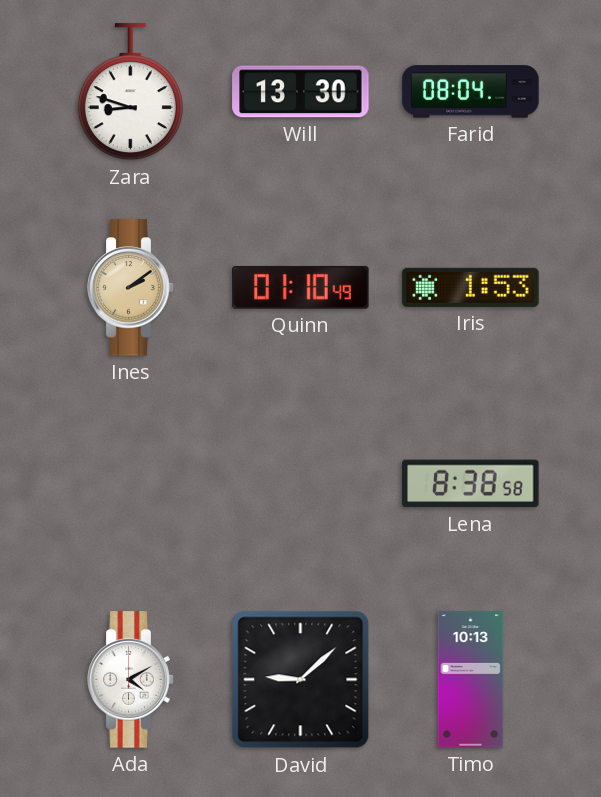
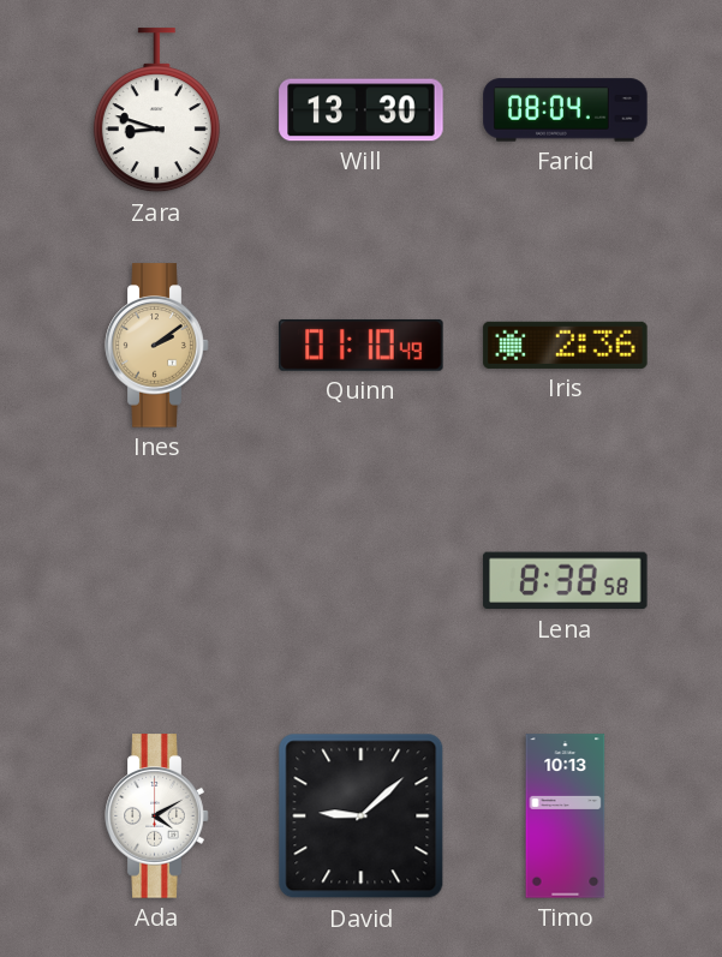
Iris: 1:53 -> 2:36 (566, 345)
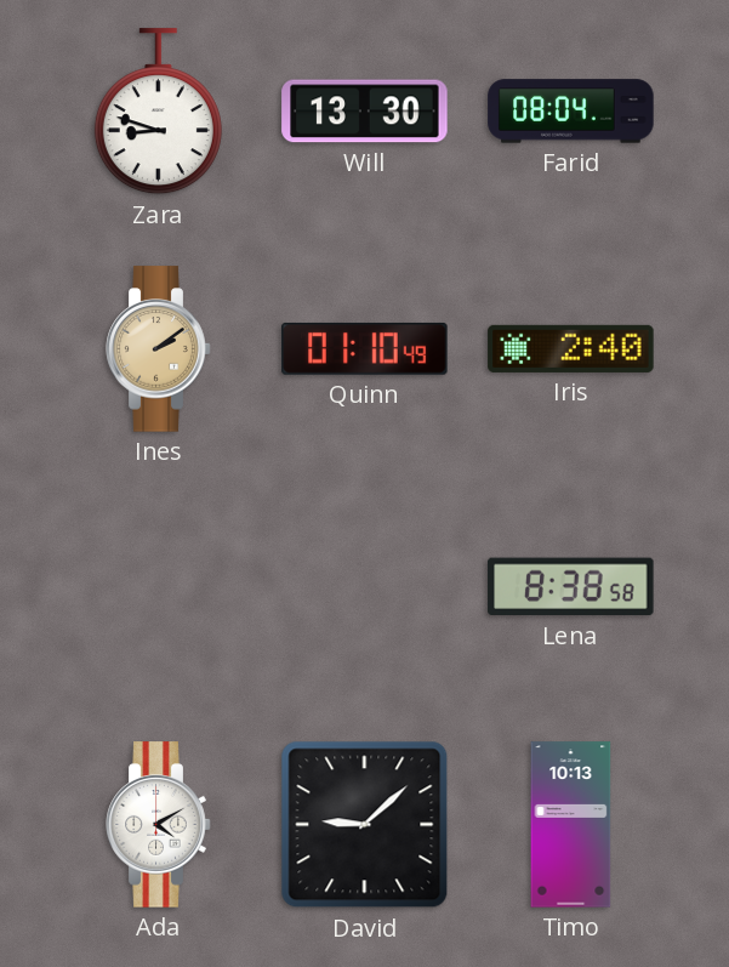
Iris: 2:36 -> 2:40 (571, 348)
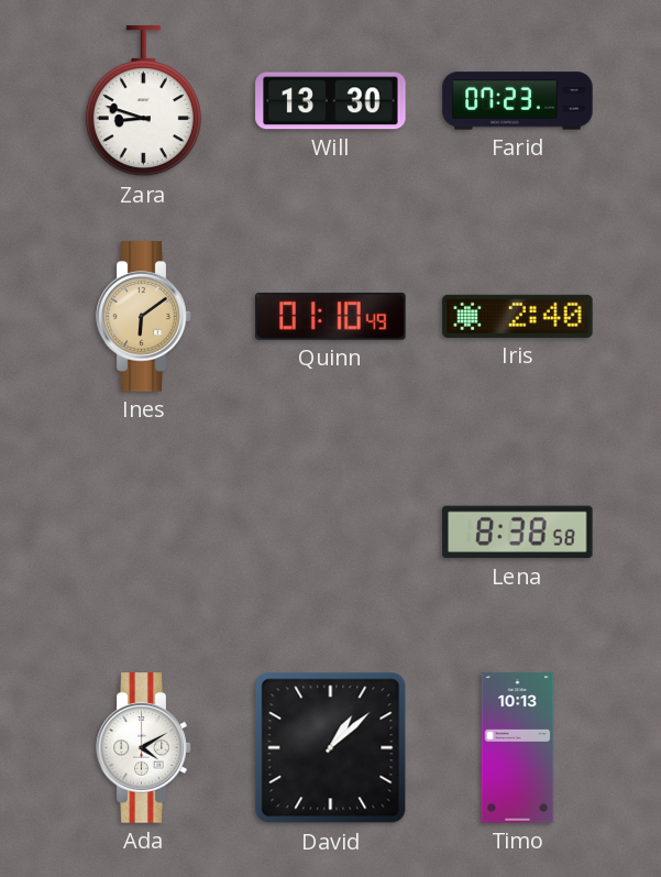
Farid: 08:04 -> 07:23 (518, 101)
Ines: 2:09 -> 6:09 (144, 317)
David: 9:08 -> 1:08 (331, 748)
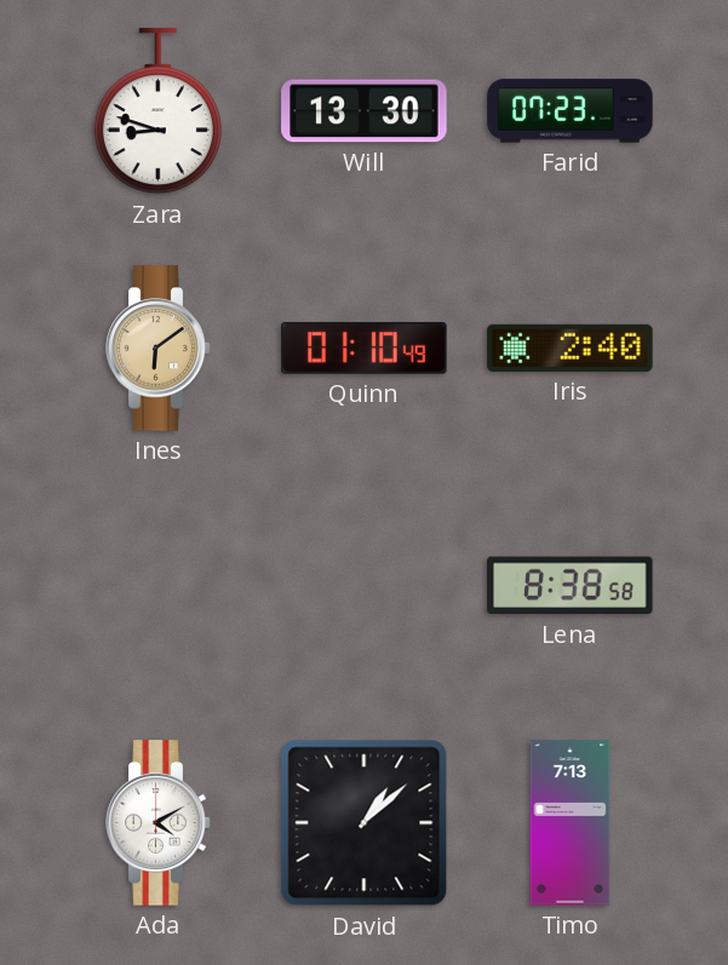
Timo: 10:13 -> 7:13 (571, 823)
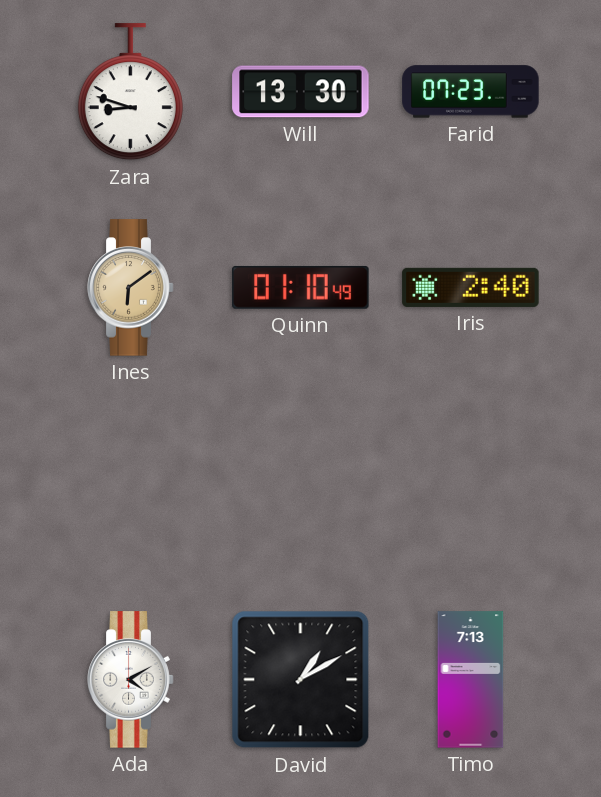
Lena: 8:38 -> none (571, 586)
David: 1:08 -> 1:10 (301, 680)
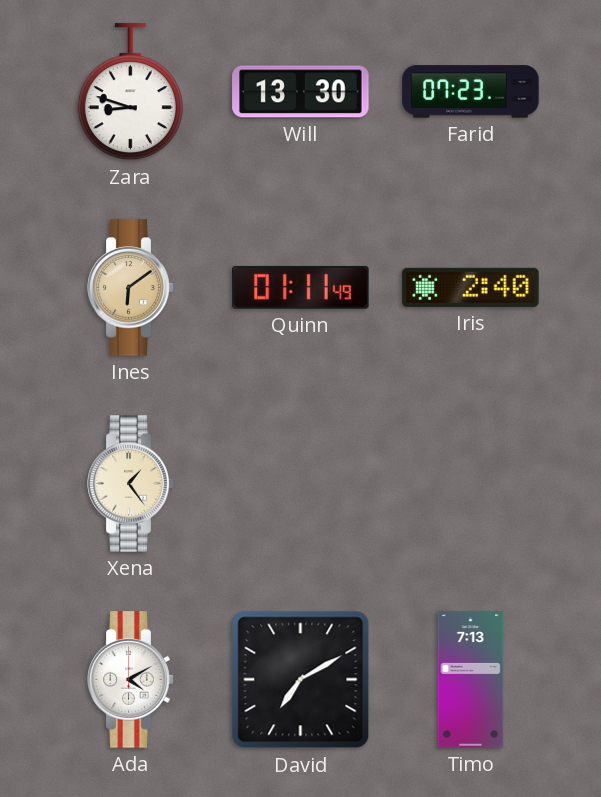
Quinn: 01:10 -> 01:11 (301, 287)
Xena: none -> 1:24 (131, 484)
David: 1:10 -> 7:10 (301, 680)
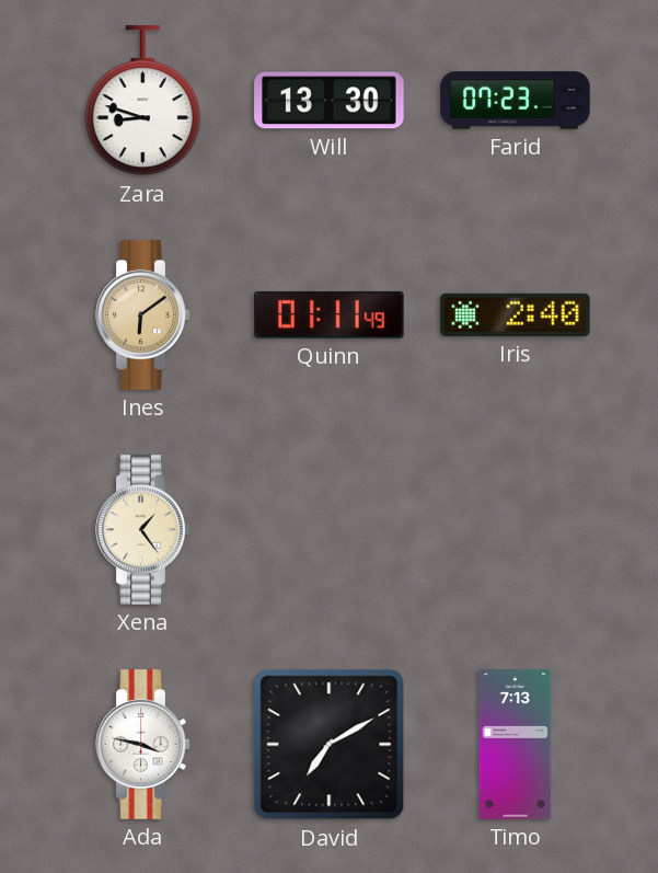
Ada: 4:10 -> 3:47 (143, 745)
